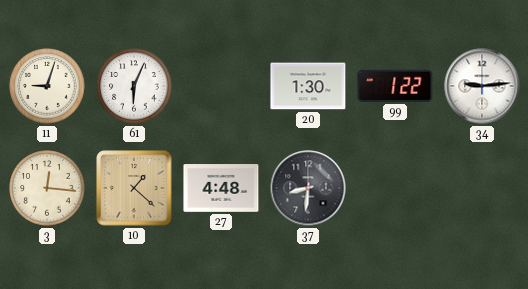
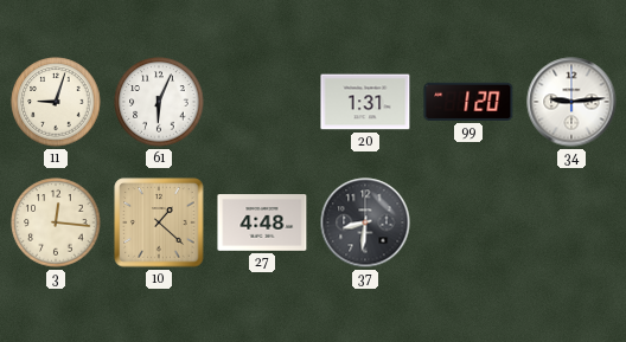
20: 1:30 -> 1:31 (365, 102)
99: 1:22 -> 1:20 (468, 102)
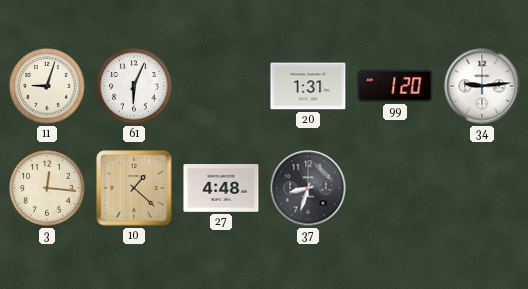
37: 8:31 -> 8:33 (308, 188)
